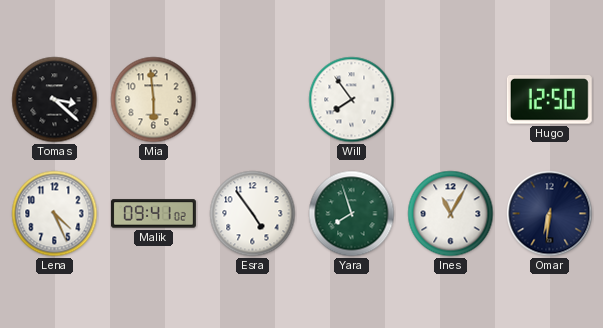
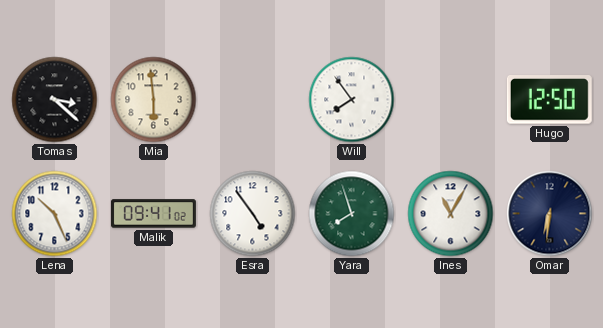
Lena: 4:26 -> 10:26 (55, 214)
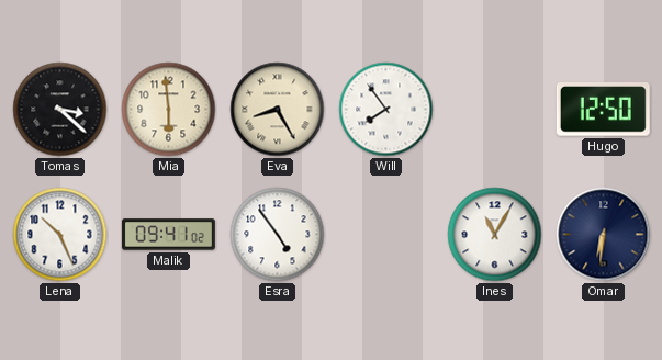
Eva: none -> 8:25 (278, 110)
Yara: 7:57 -> none (352, 214)
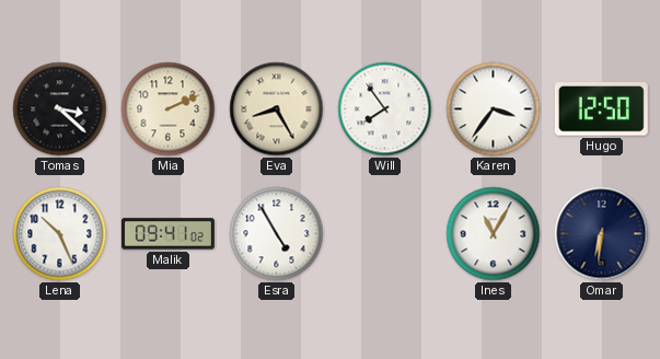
Mia: 5:59 -> 2:11 (169, 109)
Karen: none -> 3:36 (494, 109)
Esra: 4:54 -> 4:55 (277, 234)
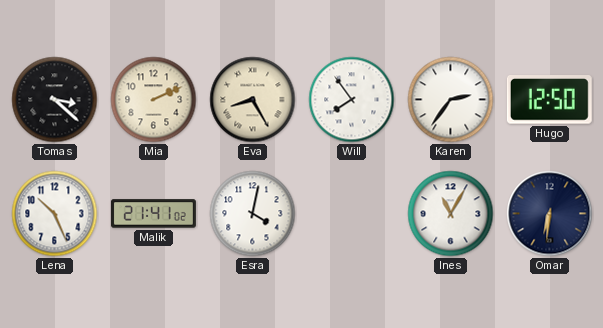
Karen: 3:36 -> 2:36 (451, 100)
Malik: 09:41 -> 21:41 (153, 214)
Esra: 4:55 -> 4:02 (253, 214)
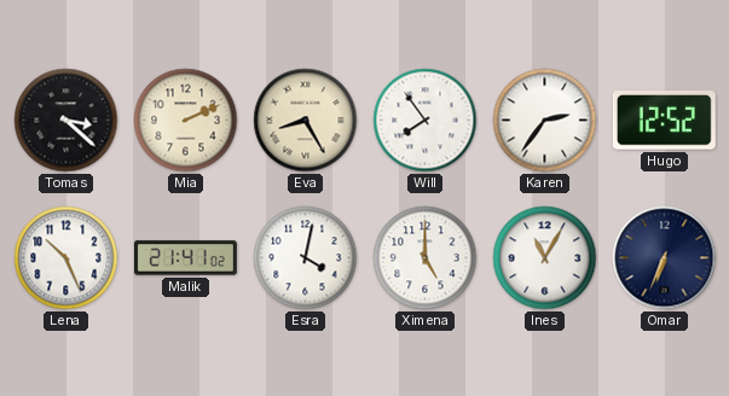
Hugo: 12:50 -> 12:52 (664, 121)
Ximena: none -> 5:00 (426, 258)
Omar: 6:31 -> 6:34 (665, 258)
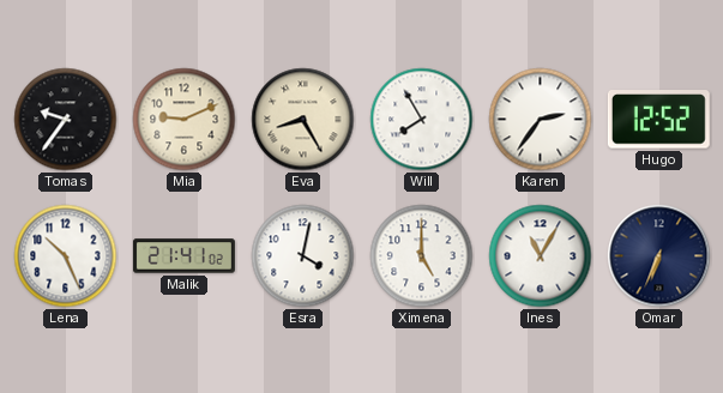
Tomas: 3:22 -> 9:36 (66, 120)
Mia: 2:11 -> 9:11 (185, 120)
Will: 7:54 -> 7:55 (422, 120)
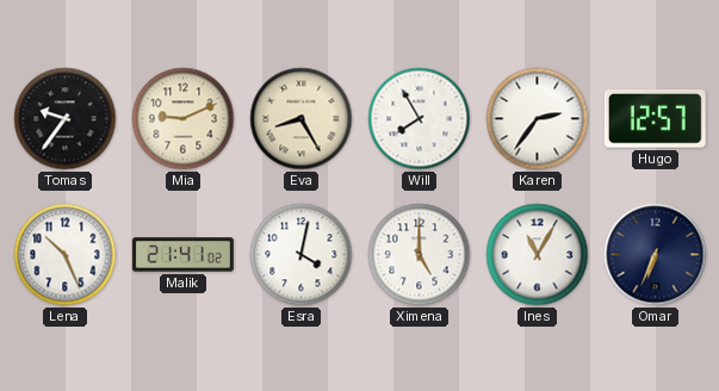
Hugo: 12:52 -> 12:57 (655, 119)
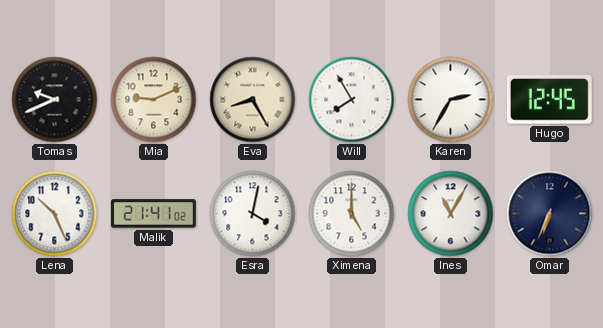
Tomas: 9:36 -> 9:41 (55, 100)
Karen: 2:36 -> 2:35 (451, 100)
Hugo: 12:57 -> 12:45 (549, 100)
